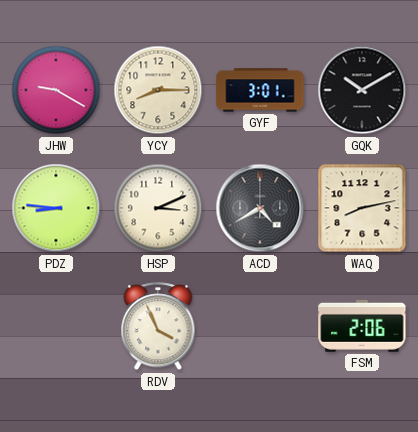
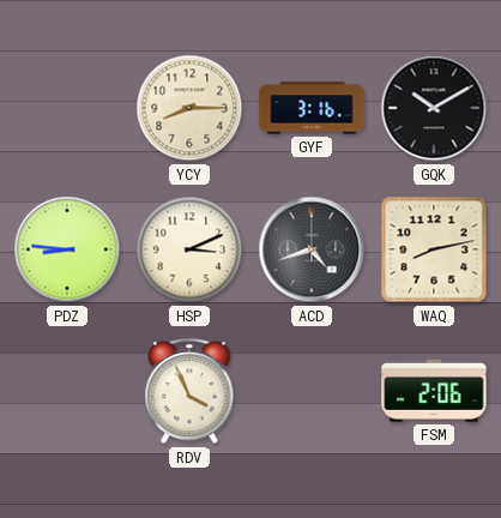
JHW: 9:20 -> none (56, 90)
GYF: 3:01 -> 3:16 (312, 108)
ACD: 4:40 -> 4:42 (312, 249)
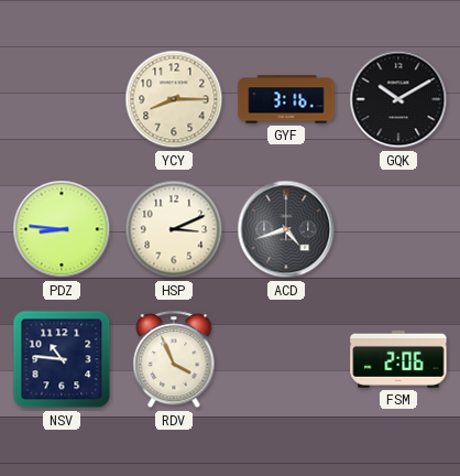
WAQ: 8:13 -> none (434, 249)
NSV: none -> 10:46 (62, 359)
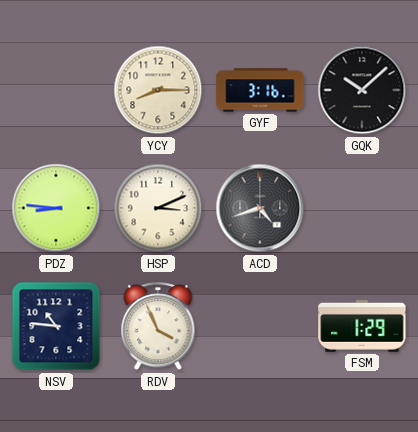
GQK: 10:10 -> 10:08 (362, 90)
FSM: 2:06 -> 1:29 (362, 326)
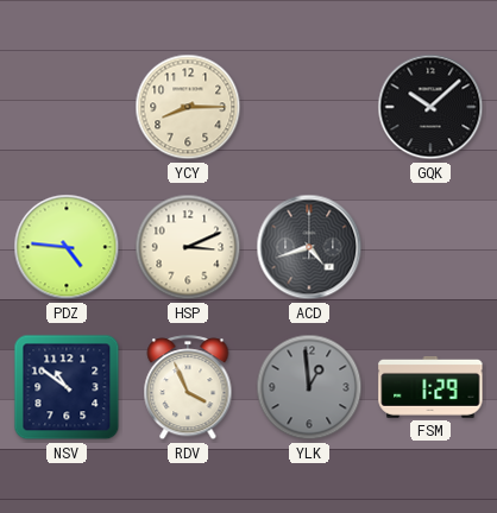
GYF: 3:16 -> none (260, 90)
PDZ: 8:46 -> 4:46 (67, 247)
NSV: 10:46 -> 10:51 (67, 387)
YLK: none -> 12:59 (309, 387)
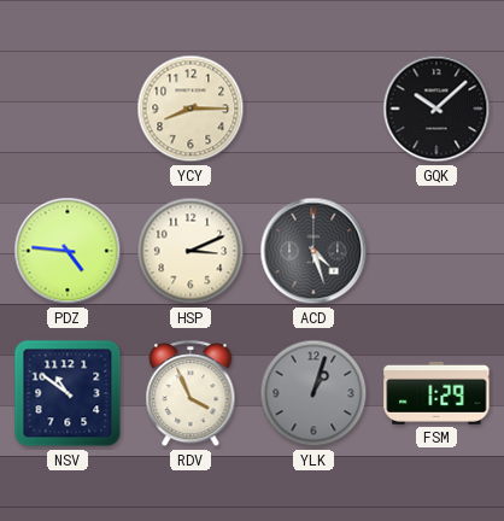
ACD: 4:42 -> 4:27 (313, 251)
YLK: 12:59 -> 1:03 (313, 393)
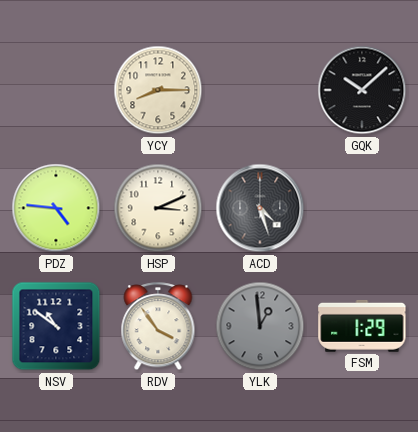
RDV: 3:56 -> 3:54 (158, 327)
YLK: 1:03 -> 12:59 (260, 326)
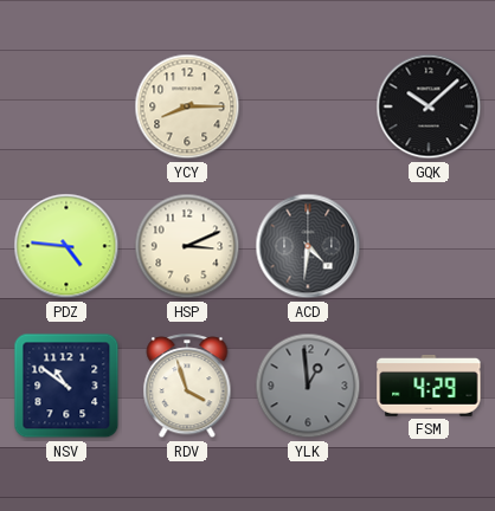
ACD: 4:27 -> 4:31 (308, 246)
RDV: 3:54 -> 3:57 (187, 387)
FSM: 1:29 -> 4:29 (429, 386)
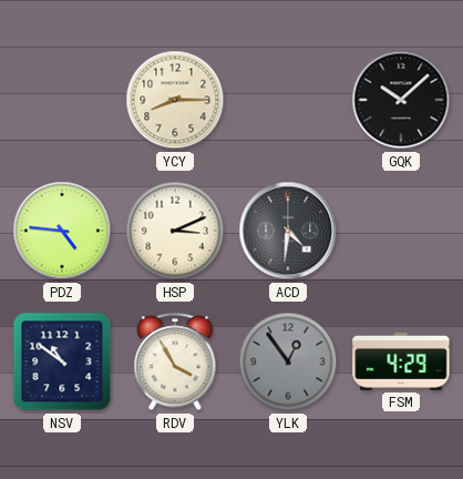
RDV: 3:57 -> 3:55 (175, 363)
YLK: 12:59 -> 12:54 (288, 361)
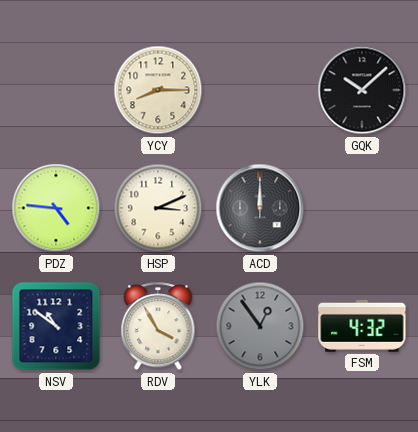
ACD: 4:31 -> 12:00 (260, 208)
FSM: 4:29 -> 4:32 (362, 326)
